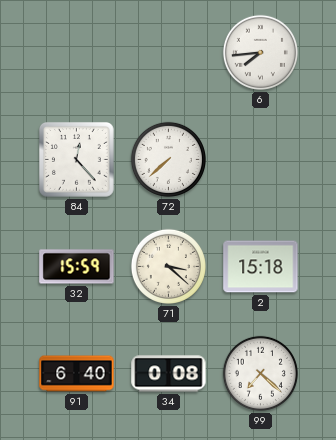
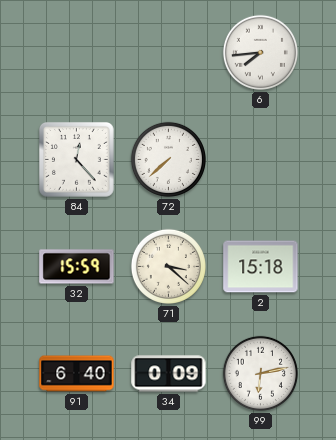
34: 0:08 -> 0:09 (169, 374)
99: 7:22 -> 6:13 (260, 373)
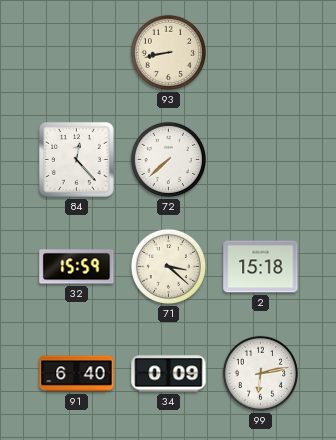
93: none -> 8:43 (168, 52)
6: 7:44 -> none (260, 52)
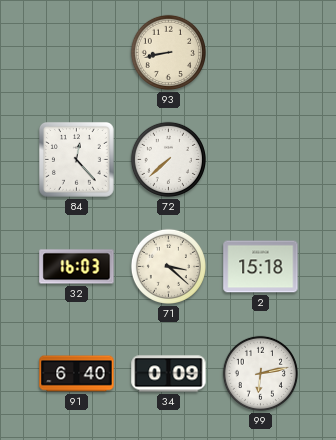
32: 15:59 -> 16:03 (77, 267)
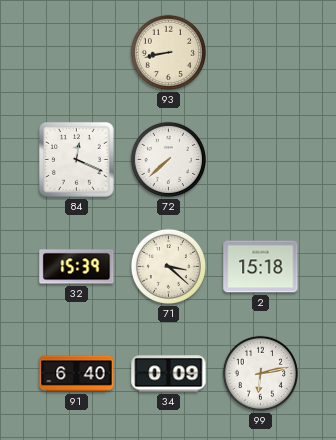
84: 12:23 -> 12:19 (77, 160)
32: 16:03 -> 15:39 (77, 267)
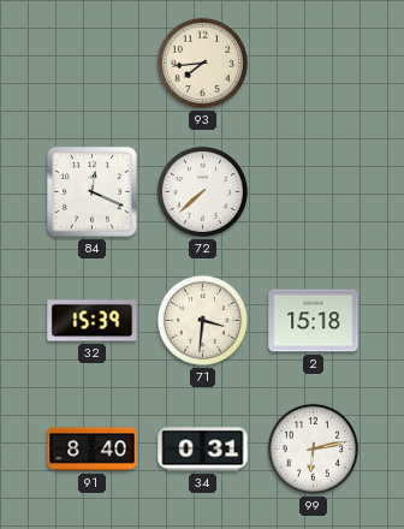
93: 8:43 -> 7:44 (202, 63)
71: 3:22 -> 3:31 (202, 320)
91: 6:40 -> 8:40 (93, 450)
34: 0:09 -> 0:31 (203, 450)
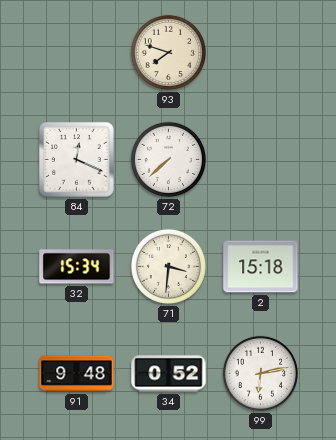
93: 7:44 -> 7:48 (168, 52)
32: 15:39 -> 15:34 (77, 267)
91: 8:40 -> 9:48 (77, 374)
34: 0:31 -> 0:52 (169, 374)
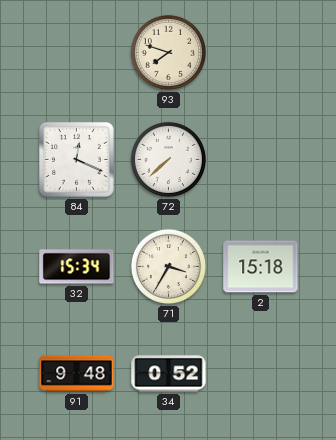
71: 3:31 -> 3:35 (168, 266)
99: 6:13 -> none (260, 373)
